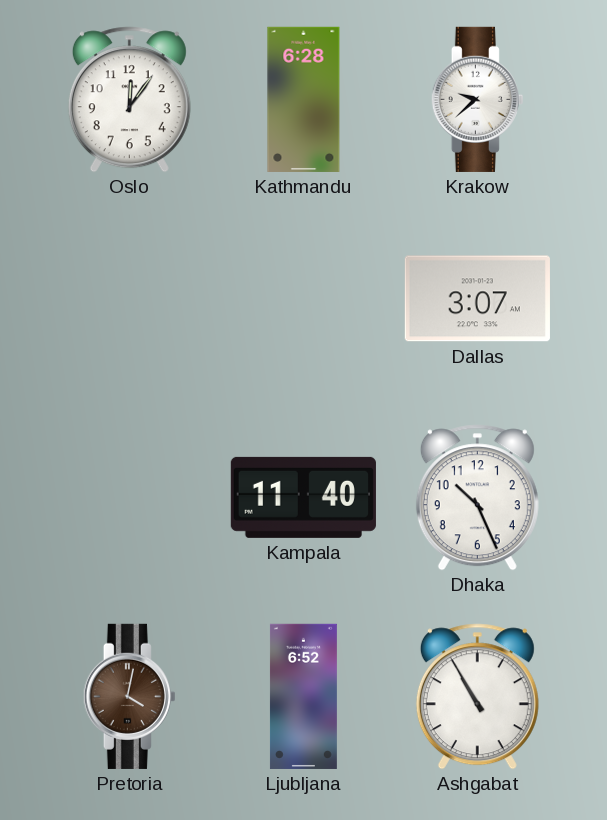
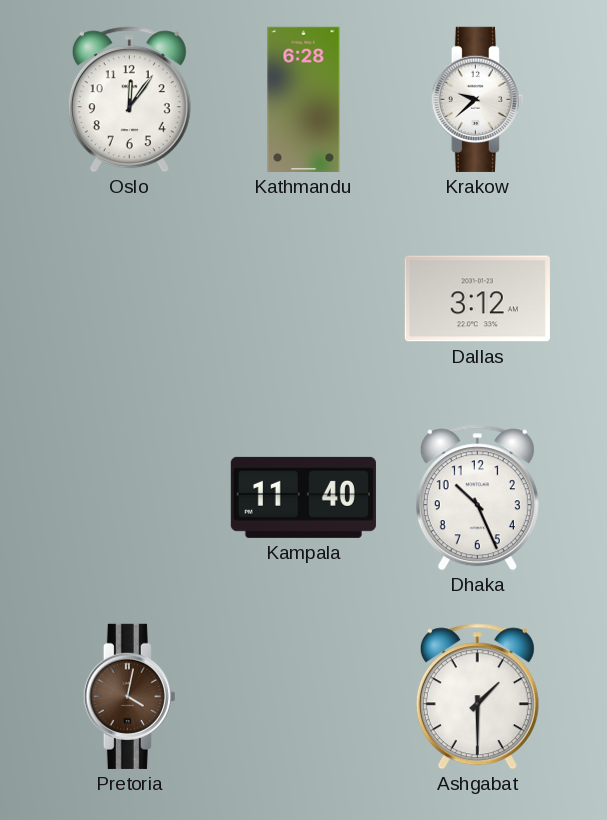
Dallas: 3:07 -> 3:12 (477, 299)
Ljubljana: 6:52 -> none (303, 696)
Ashgabat: 10:55 -> 1:30 (477, 697)
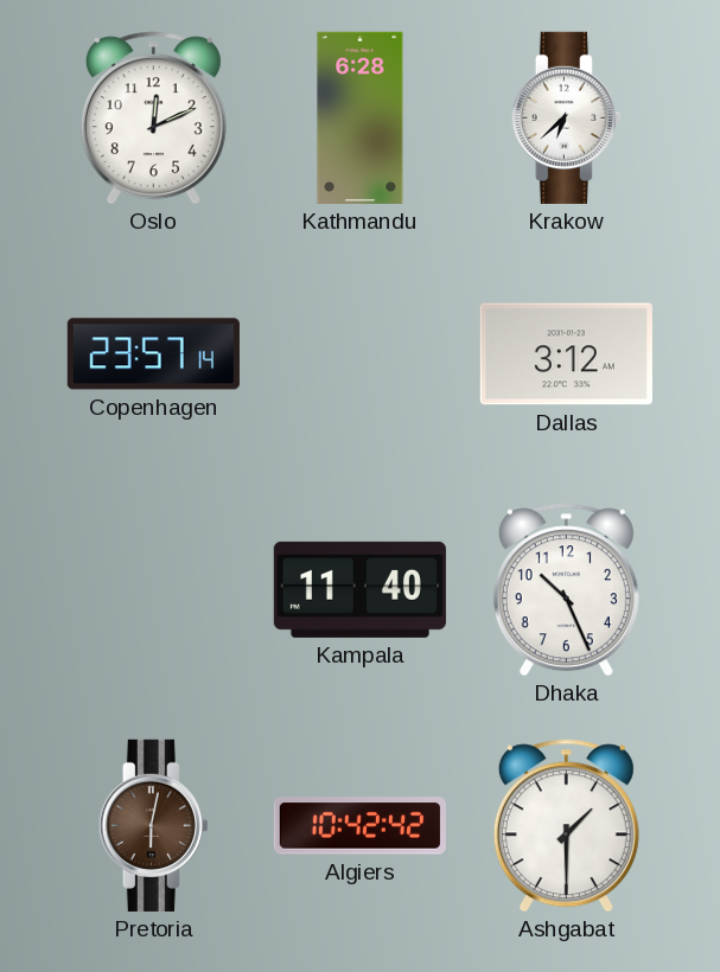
Oslo: 12:06 -> 12:11 (153, 119)
Krakow: 9:38 -> 6:38 (566, 117)
Copenhagen: none -> 23:57 (153, 354)
Pretoria: 4:02 -> 6:02 (153, 825)
Algiers: none -> 10:42 (359, 826)
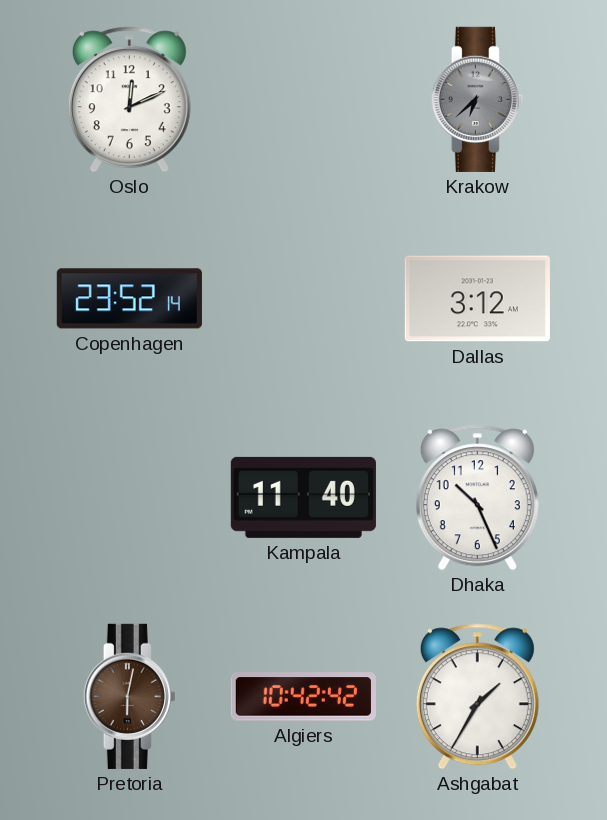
Kathmandu: 6:28 -> none (361, 117)
Krakow dial: white -> grey (477, 99)
Copenhagen: 23:57 -> 23:52 (129, 299)
Ashgabat: 1:30 -> 1:35 (477, 697)
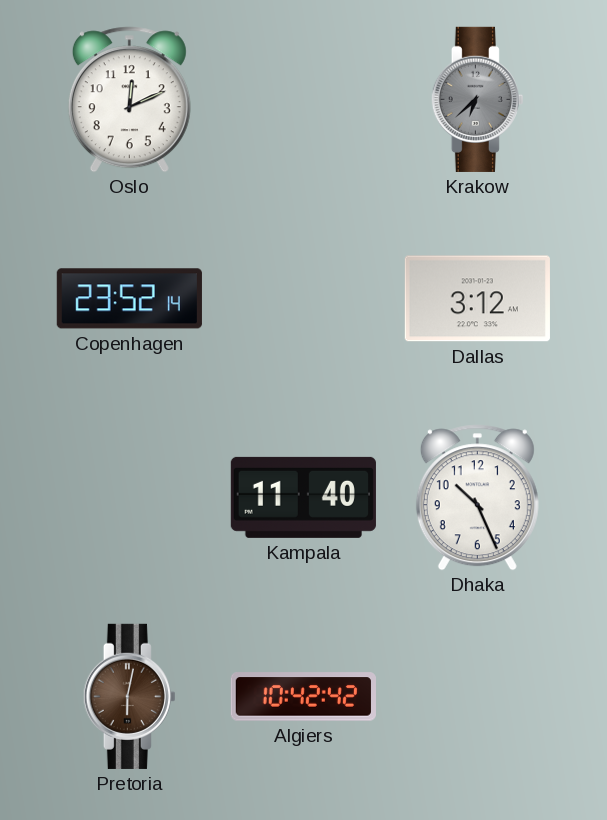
Ashgabat: 1:35 -> none (477, 697)
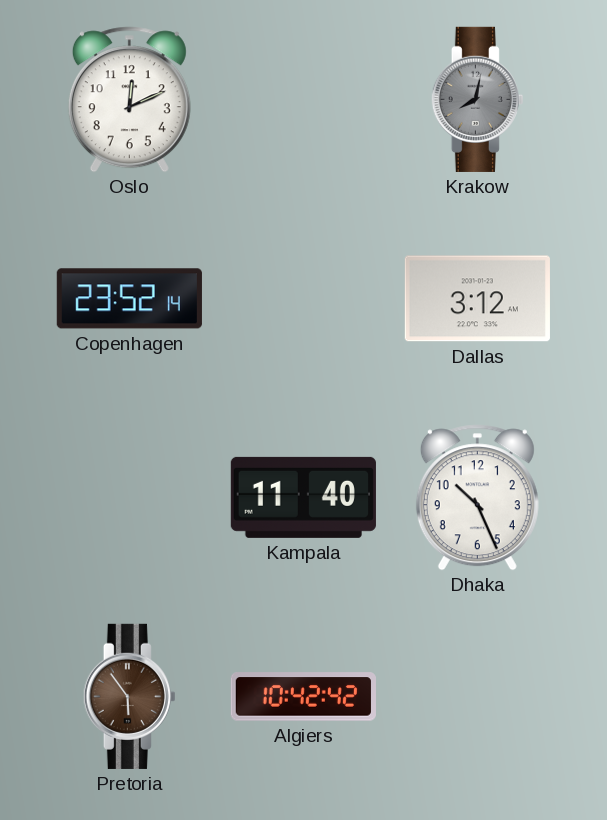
Krakow: 6:38 -> 8:02 (477, 99)
Pretoria: 6:02 -> 5:54 (129, 696)
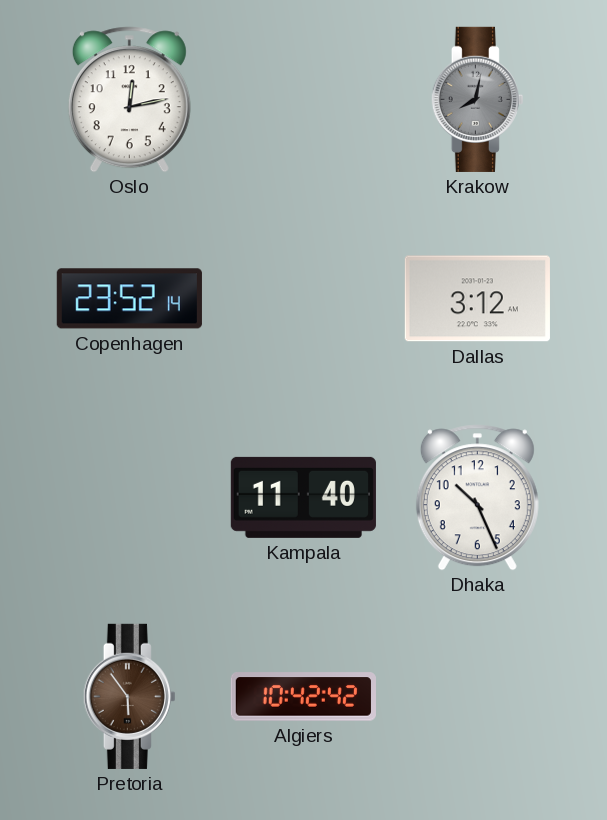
Oslo: 12:11 -> 12:13 (129, 100)
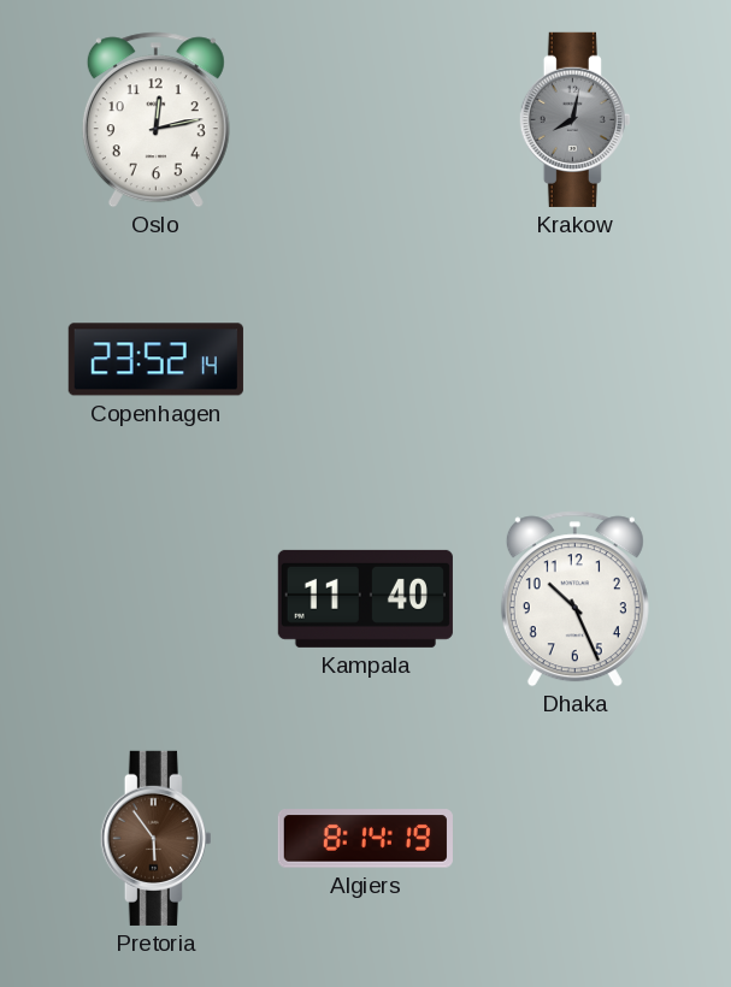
Dallas: 3:12 -> none (477, 299)
Algiers: 10:42 -> 8:14 (365, 839)
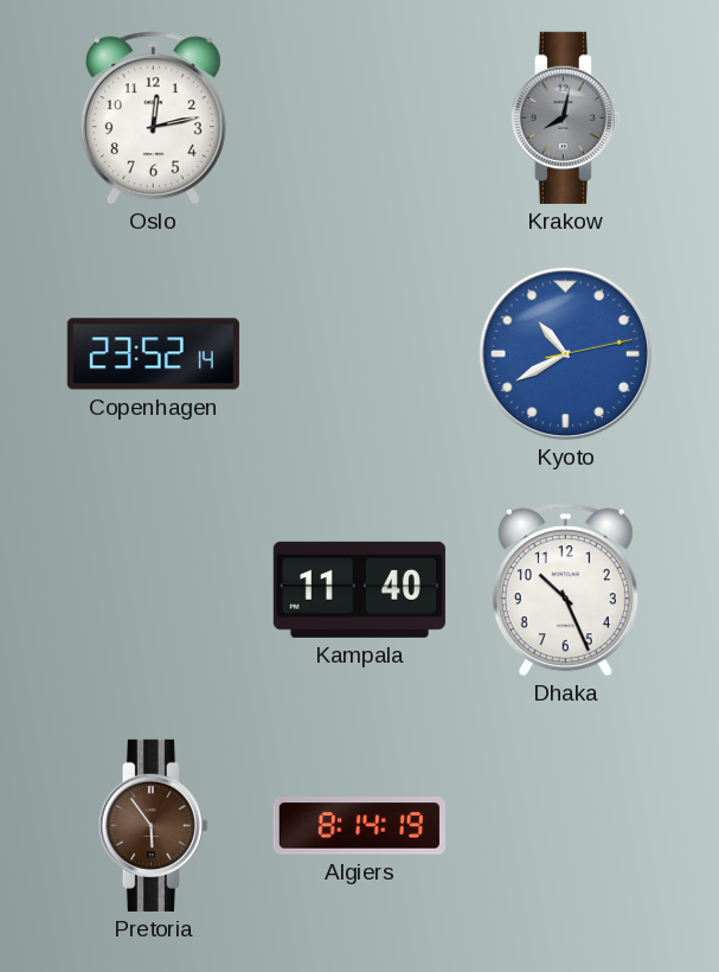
Kyoto: none -> 10:40 (566, 354)
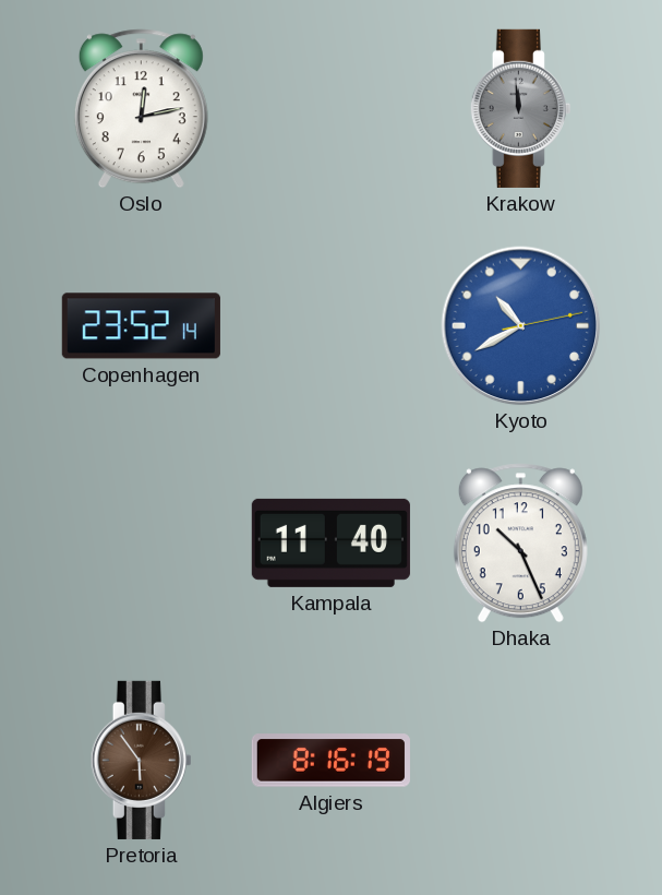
Krakow: 8:02 -> 11:59 (520, 108)
Algiers: 8:14 -> 8:16 (330, 761)
